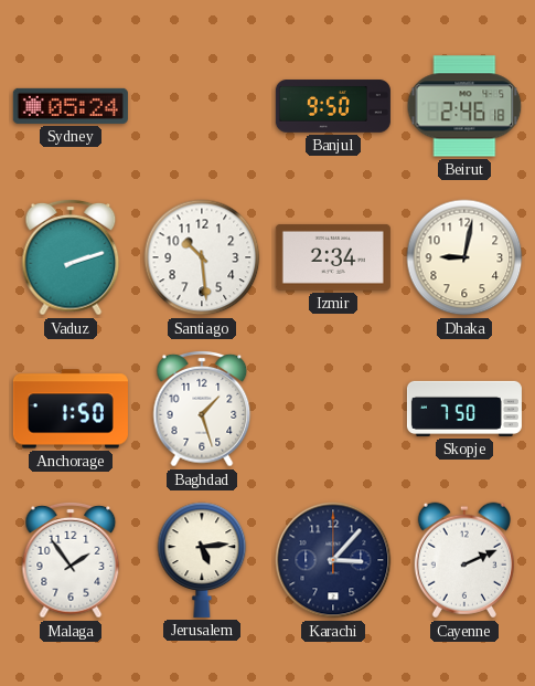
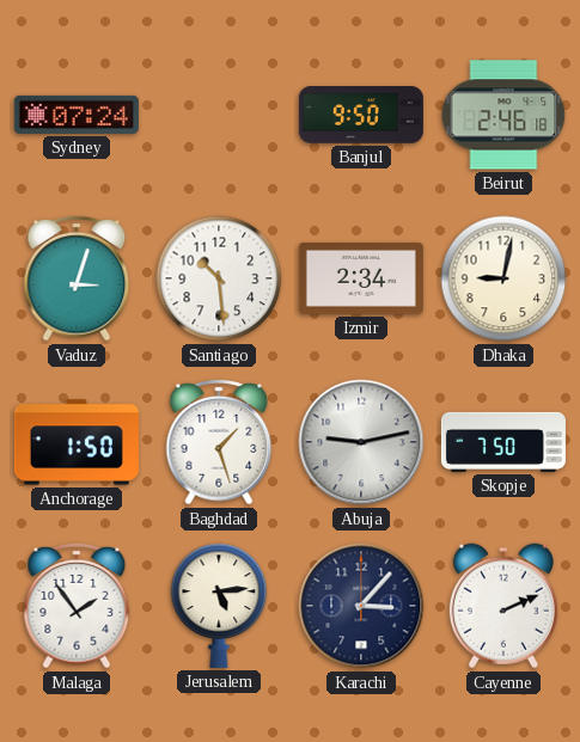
Sydney: 05:24 -> 07:24 (77, 115)
Vaduz: 2:12 -> 3:03 (77, 278)
Abuja: none -> 9:13 (361, 442)
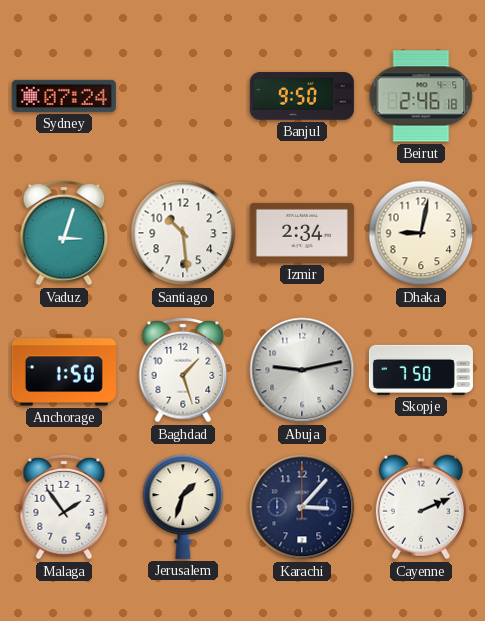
Jerusalem: 5:14 -> 1:33 (183, 507)
